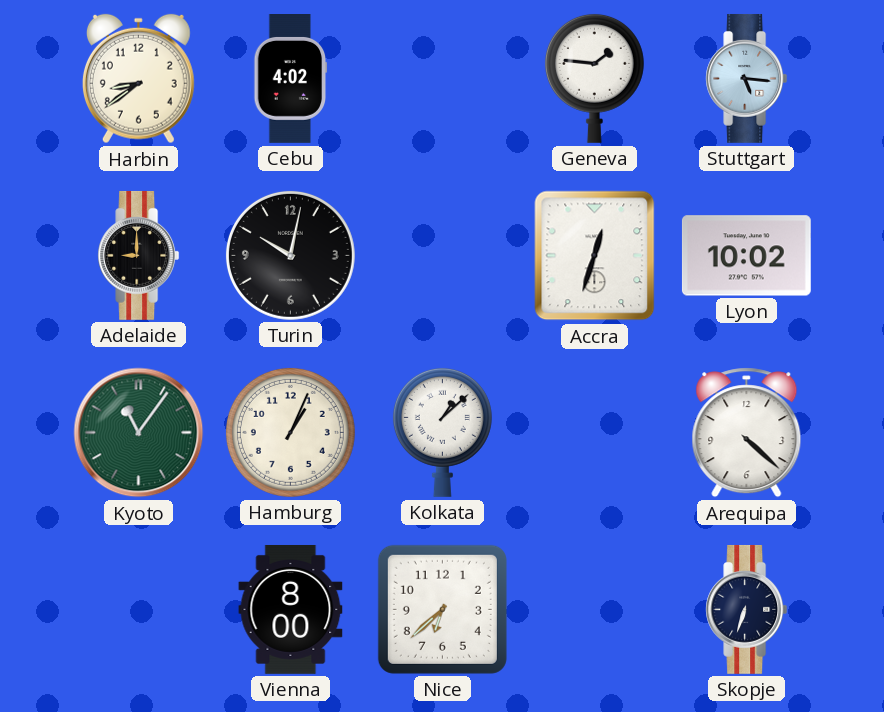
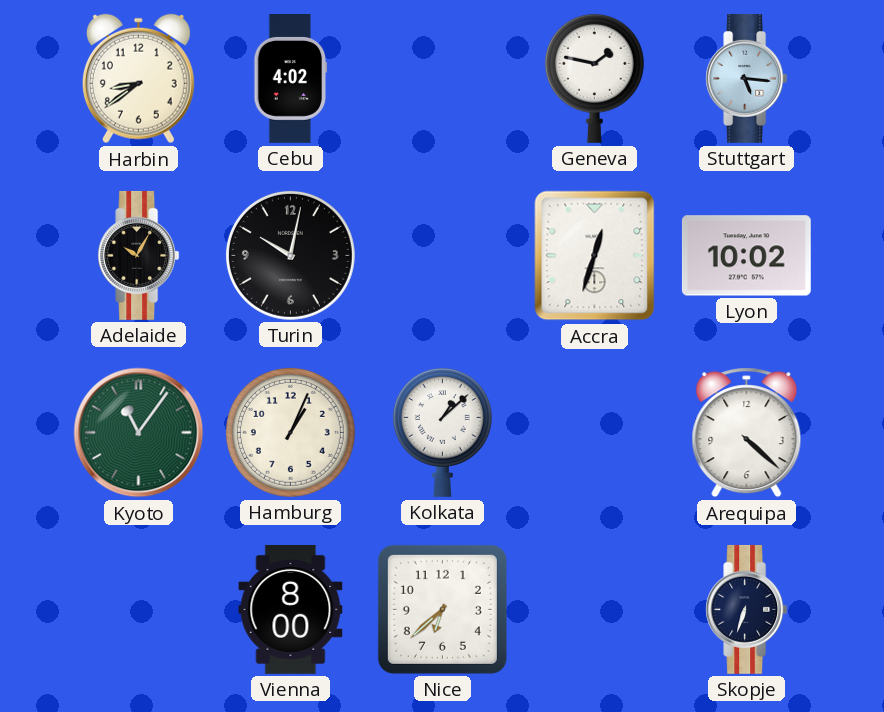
Geneva: 1:46 -> 1:47 (594, 78)
Adelaide: 9:00 -> 10:05 (139, 255)
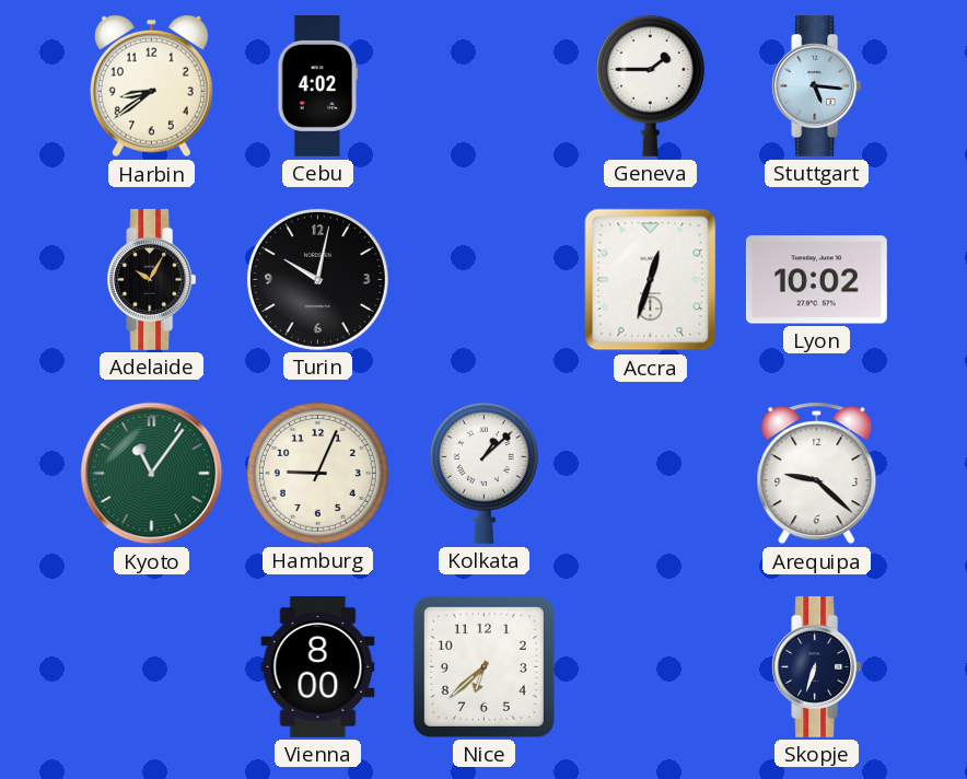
Geneva: 1:47 -> 1:45 (650, 85)
Hamburg: 1:04 -> 9:04 (317, 473)
Arequipa: 4:22 -> 9:22 (817, 474)
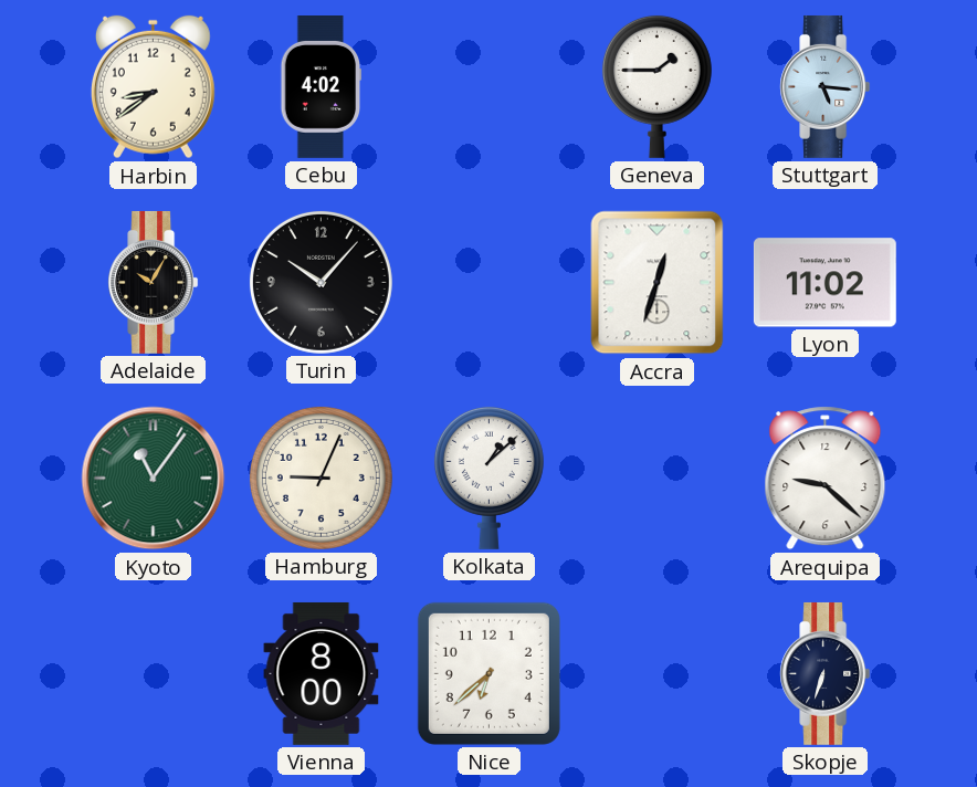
Turin: 10:02 -> 10:07 (321, 282)
Lyon: 10:02 -> 11:02 (824, 283)
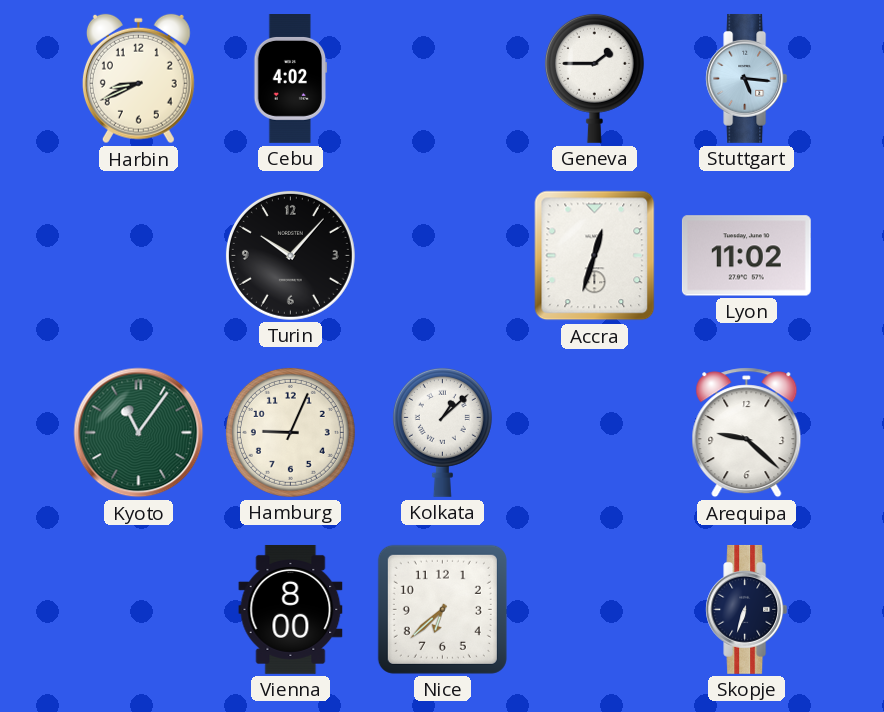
Harbin: 8:39 -> 8:41 (138, 79)
Adelaide: 10:05 -> none (154, 282)
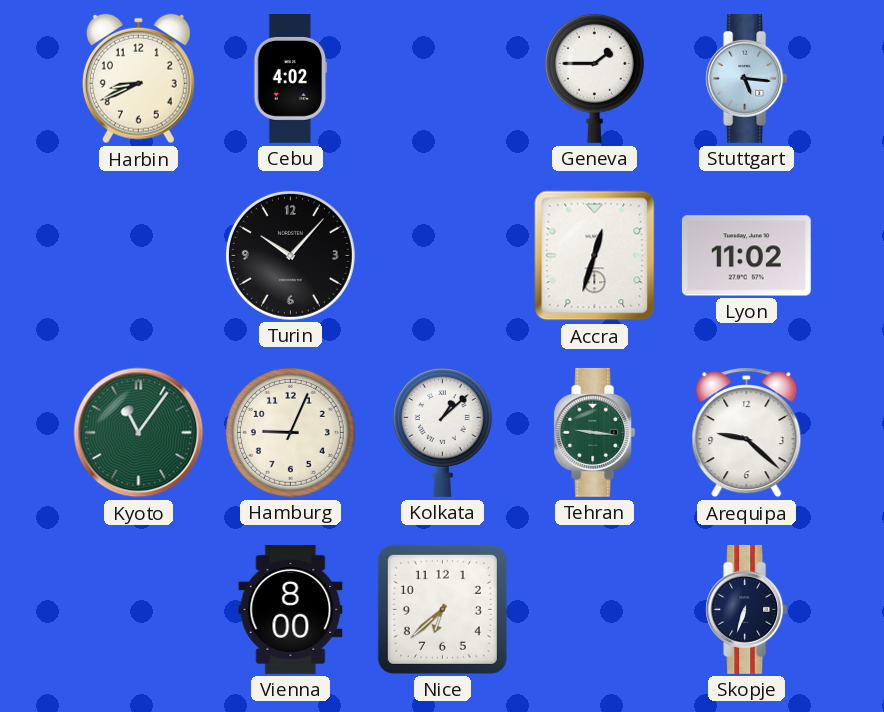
Tehran: none -> 9:16 (595, 432)
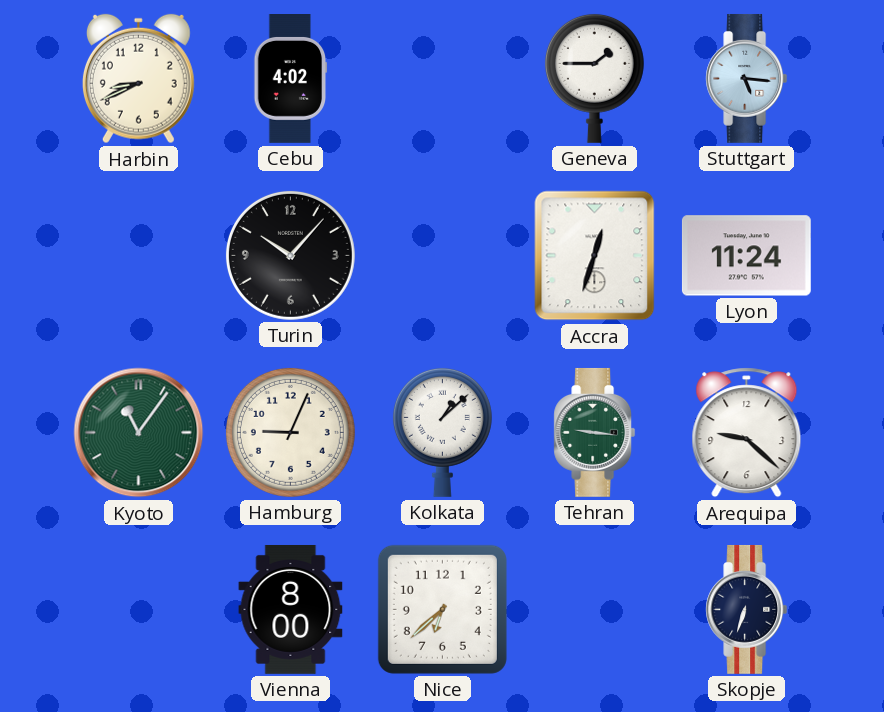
Lyon: 11:02 -> 11:24 (746, 256)
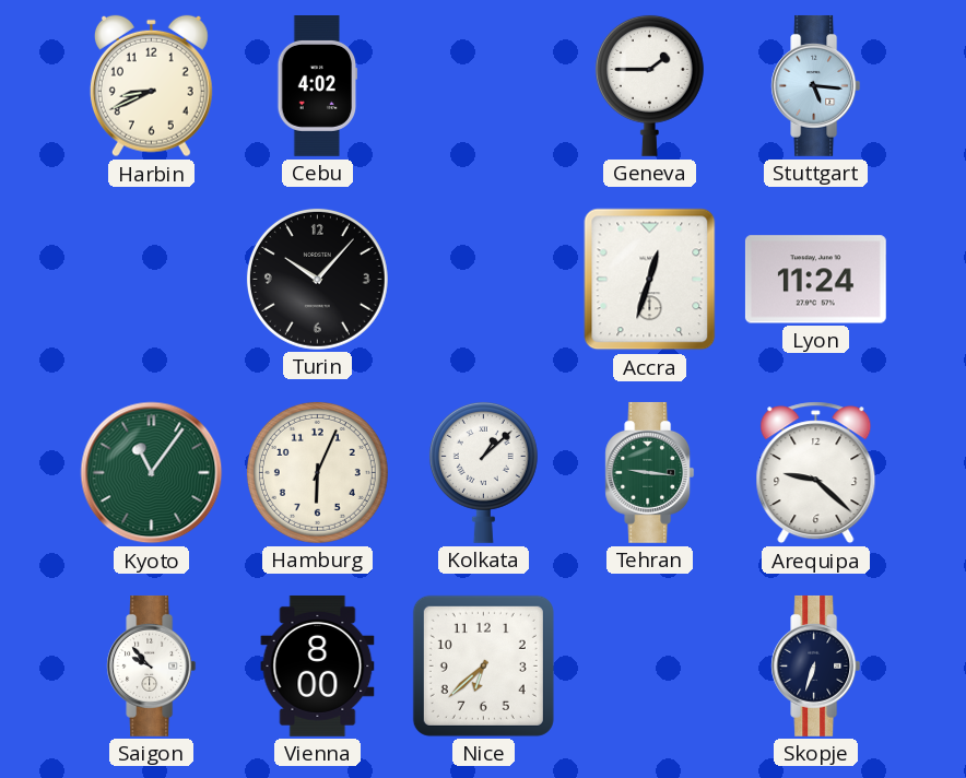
Hamburg: 9:04 -> 6:04 (317, 472)
Saigon: none -> 9:53 (152, 665)
